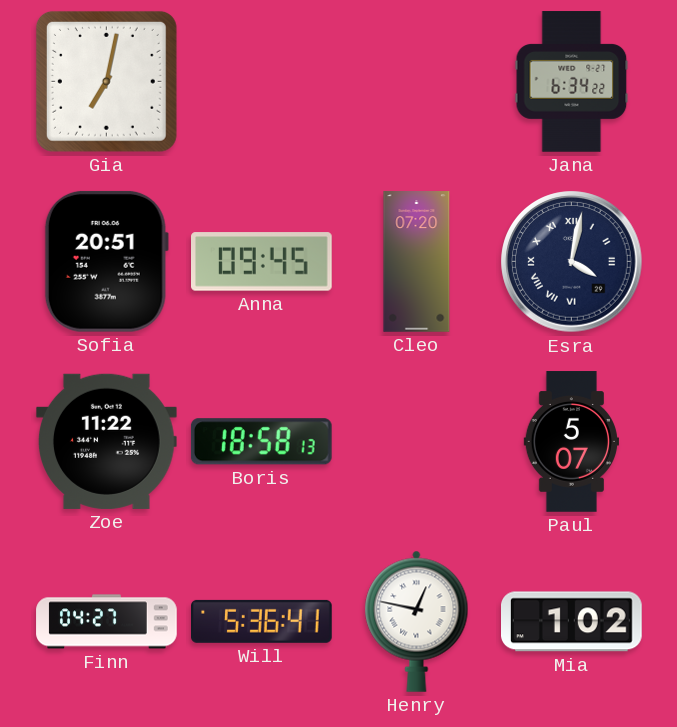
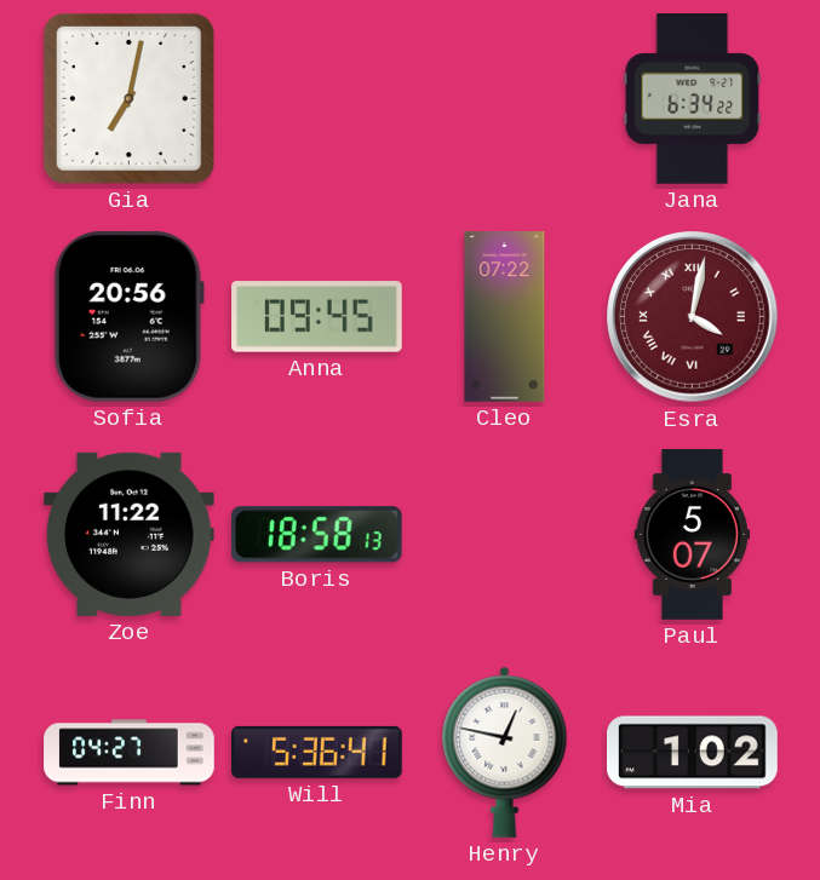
Sofia: 20:51 -> 20:56 (128, 316)
Cleo: 07:20 -> 07:22 (505, 317)
Esra dial: navy -> burgundy (693, 317)
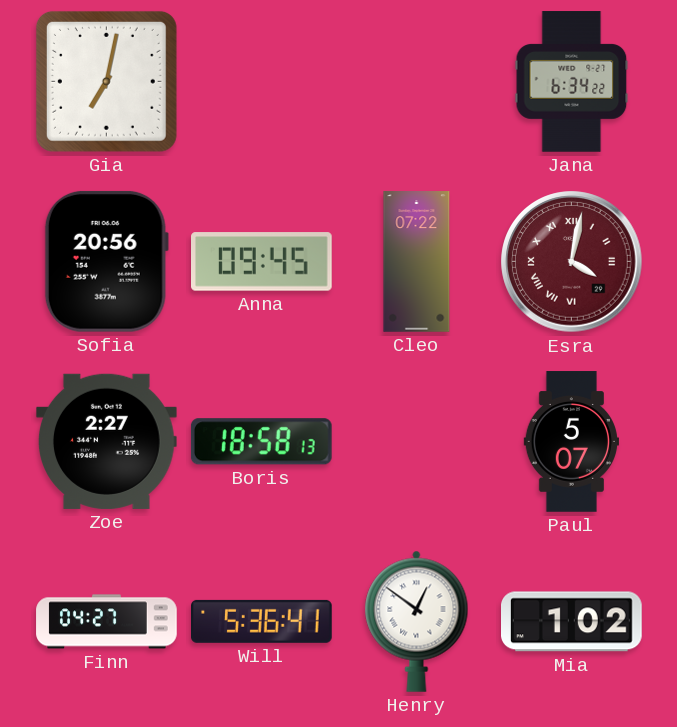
Zoe: 11:22 -> 2:27 (106, 441)
Henry: 12:47 -> 12:51 (417, 621)
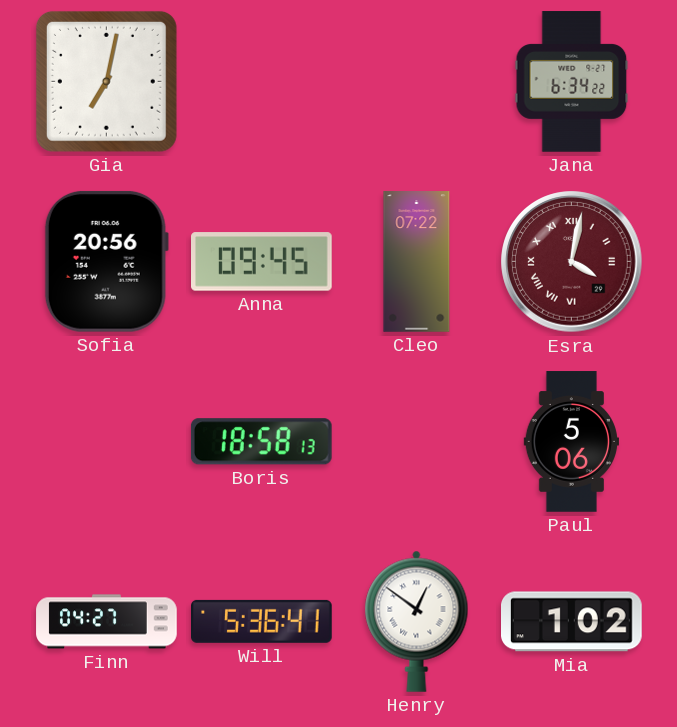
Zoe: 2:27 -> none (106, 441)
Paul: 5:07 -> 5:06 (571, 442)
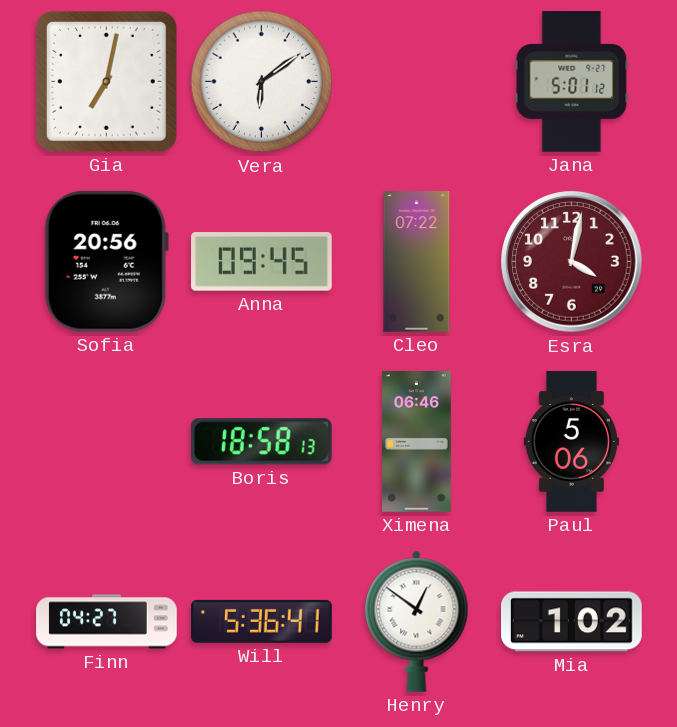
Vera: none -> 6:09 (262, 82)
Jana: 6:34 -> 5:01 (572, 82)
Esra numerals: Roman -> Arabic (572, 262)
Ximena: none -> 06:46 (417, 442)
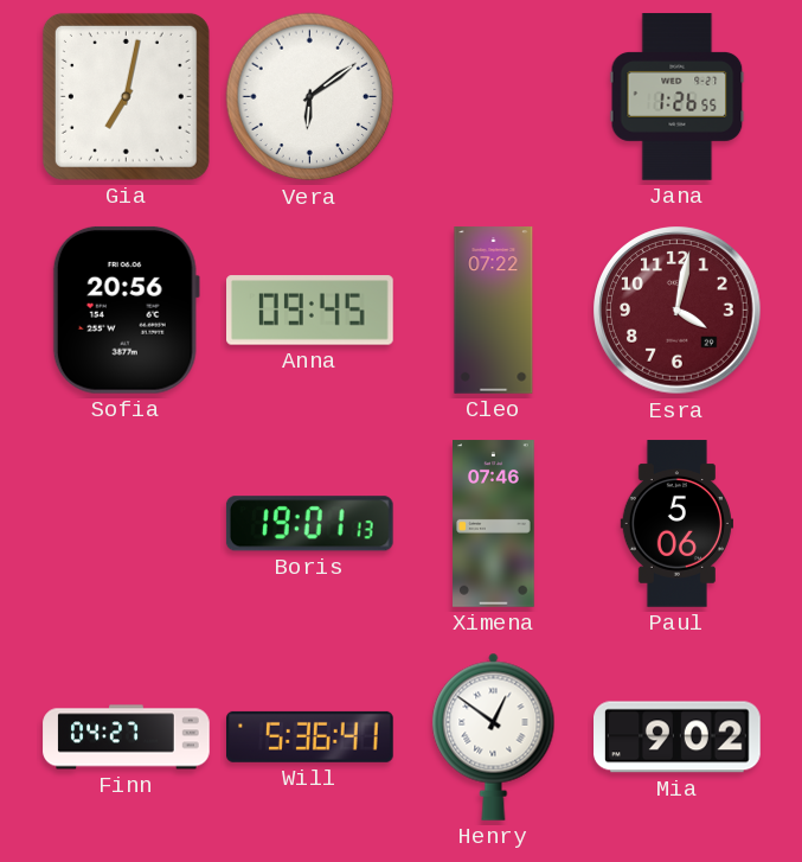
Jana: 5:01 -> 1:26 (678, 97)
Boris: 18:58 -> 19:01 (309, 524)
Ximena: 06:46 -> 07:46 (494, 524)
Mia: 1:02 -> 9:02 (678, 738)
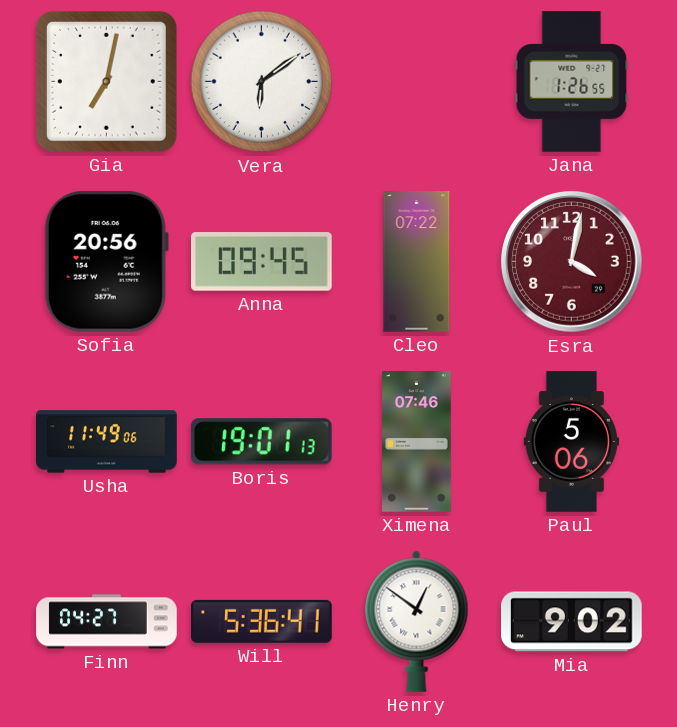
Usha: none -> 11:49 (107, 442)
